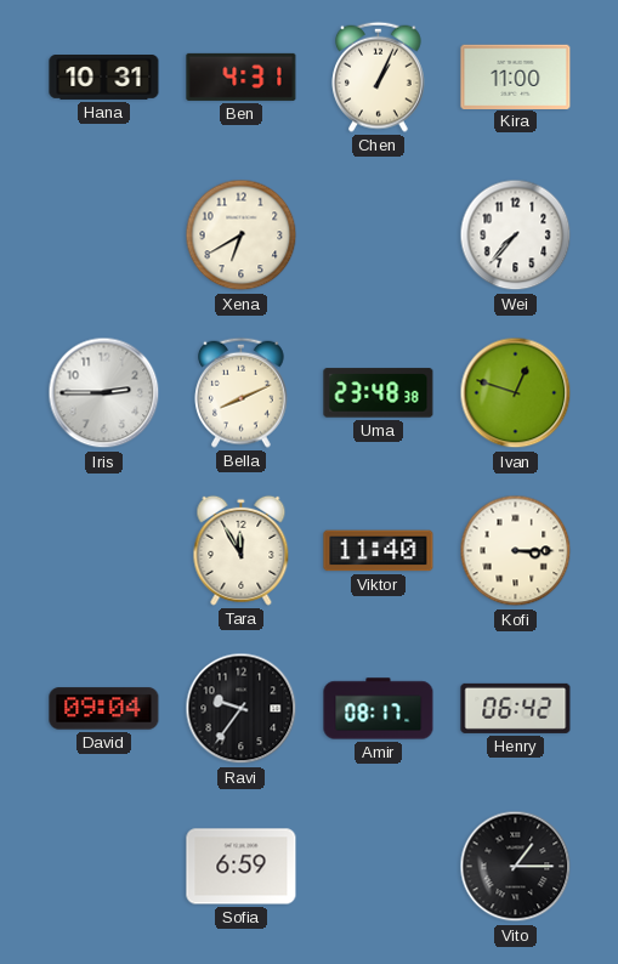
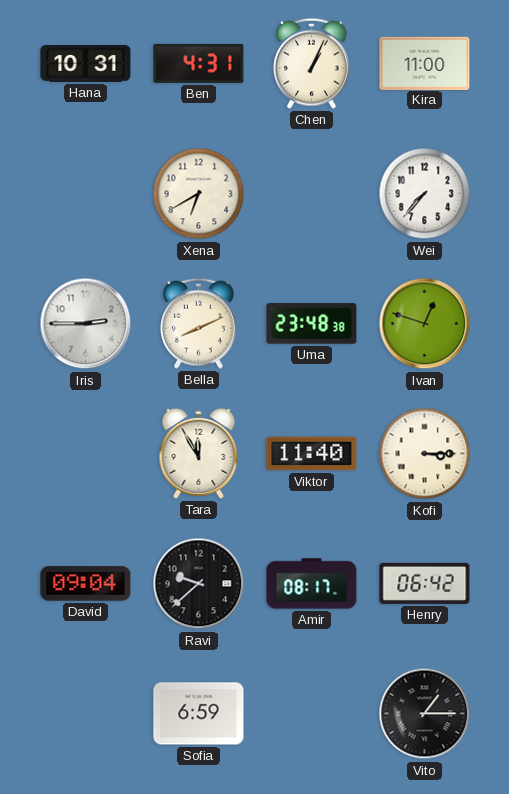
Ravi: 9:36 -> 9:38 (199, 584)
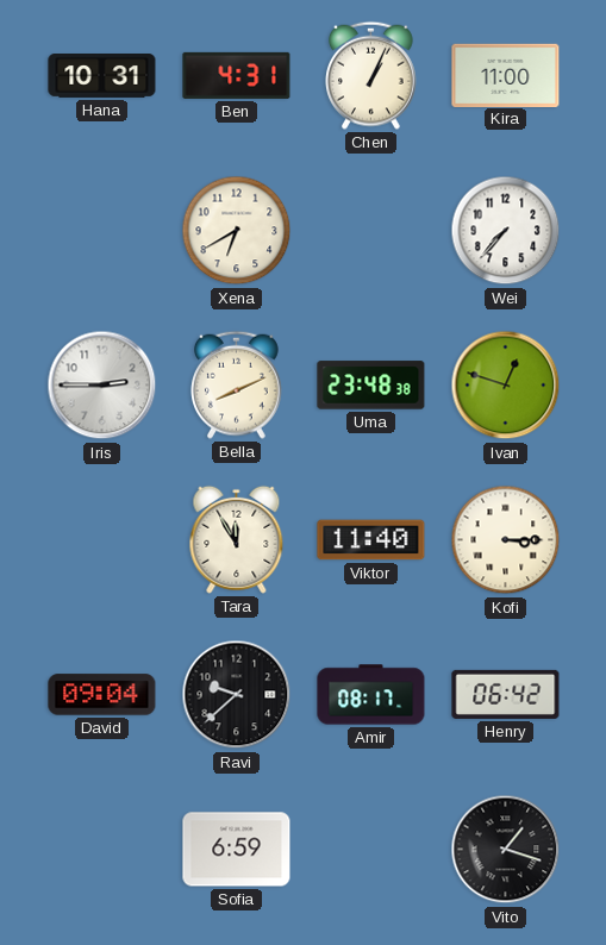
Vito: 1:15 -> 1:18 (506, 850)
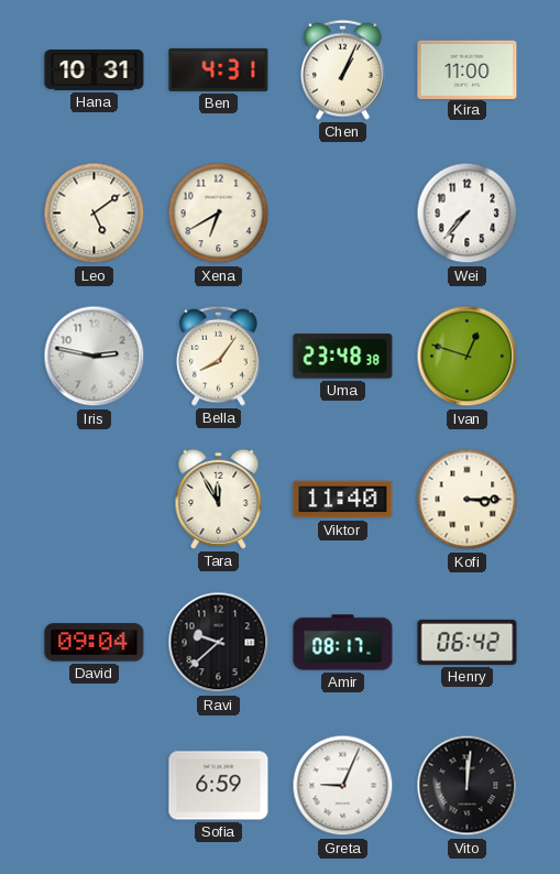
Leo: none -> 5:09 (95, 214)
Iris: 2:45 -> 2:47 (95, 357)
Bella: 8:11 -> 8:06 (219, 356)
Greta: none -> 9:04 (343, 786)
Vito: 1:18 -> 12:01 (468, 786)
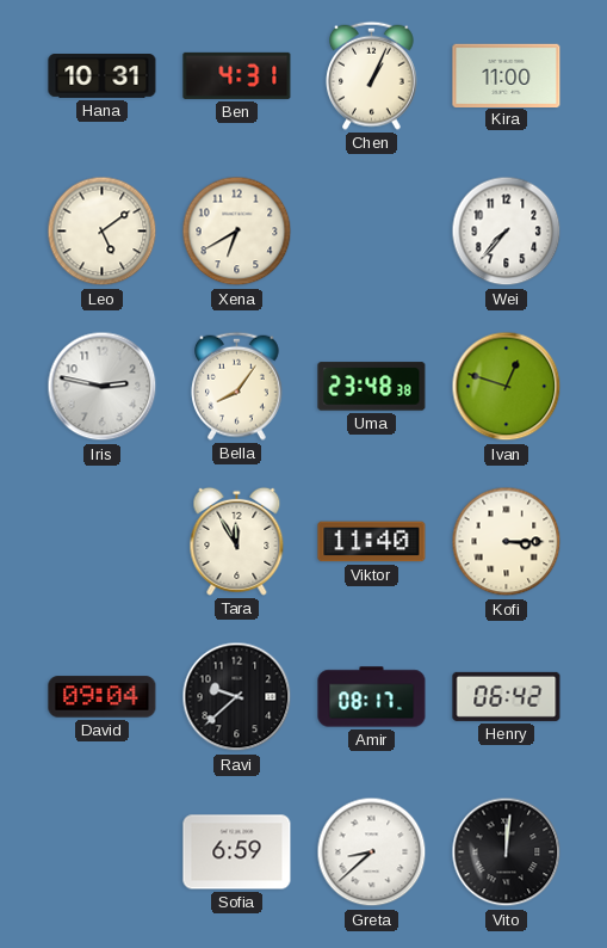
Greta: 9:04 -> 8:38 (372, 852)
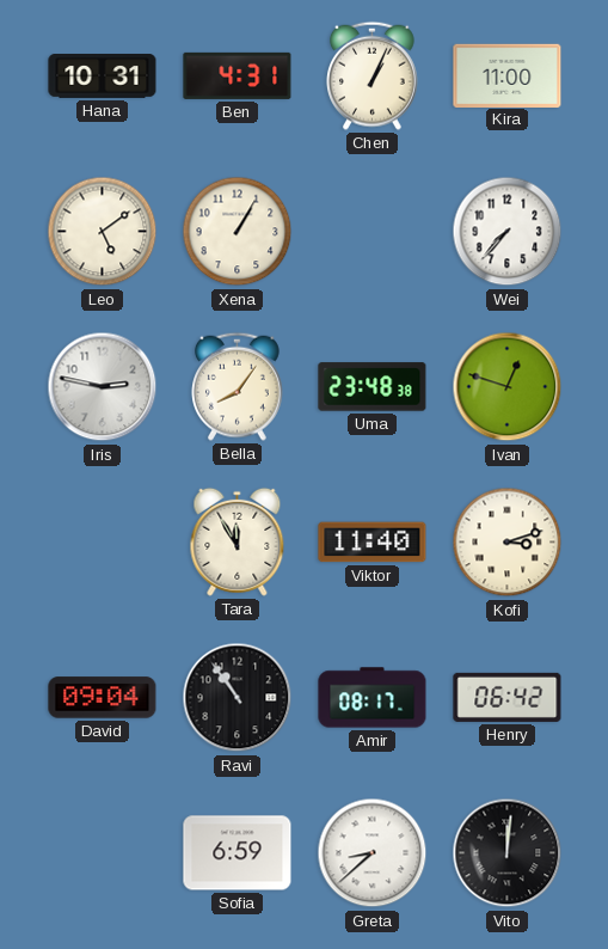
Xena: 6:40 -> 1:05 (238, 232)
Kofi: 3:15 -> 3:12 (508, 543)
Ravi: 9:38 -> 10:54 (238, 698)
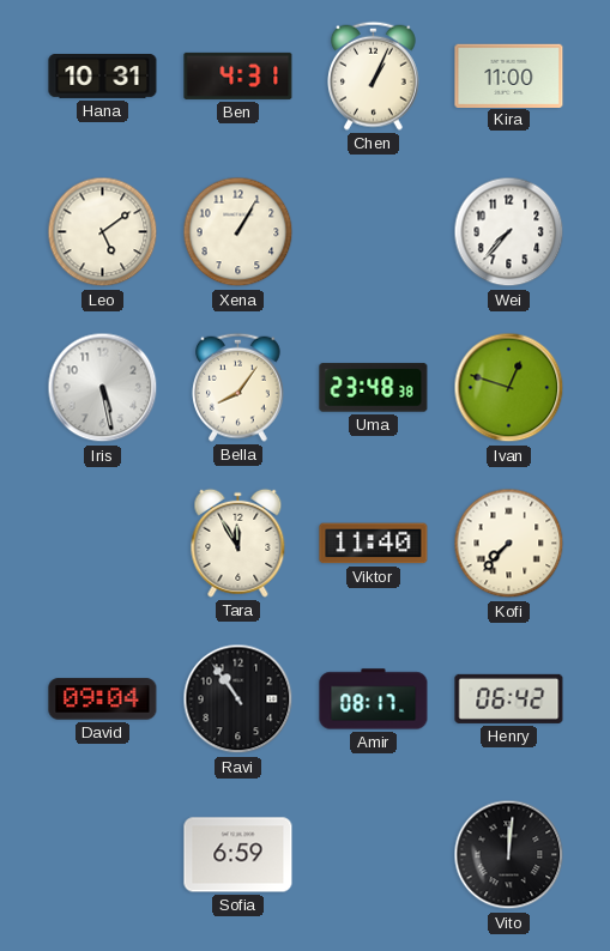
Iris: 2:47 -> 5:28 (103, 388)
Kofi: 3:12 -> 7:37 (509, 544)
Greta: 8:38 -> none (373, 853)
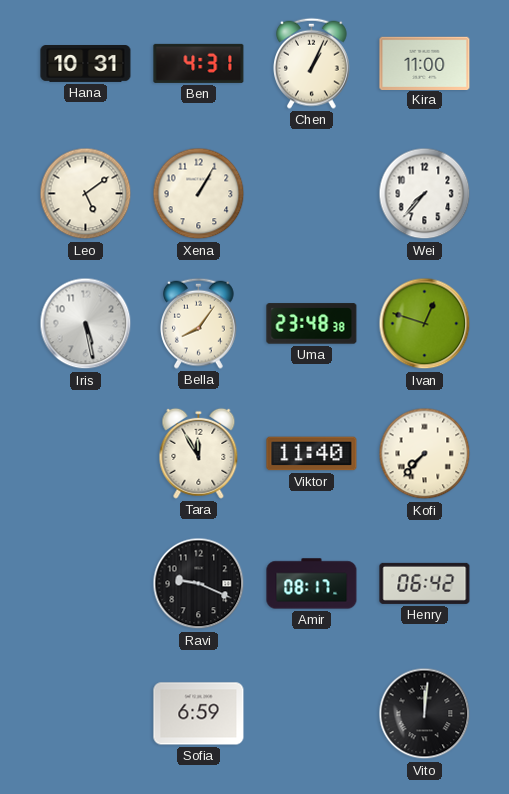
David: 09:04 -> none (103, 699)
Ravi: 10:54 -> 9:19 (199, 584)
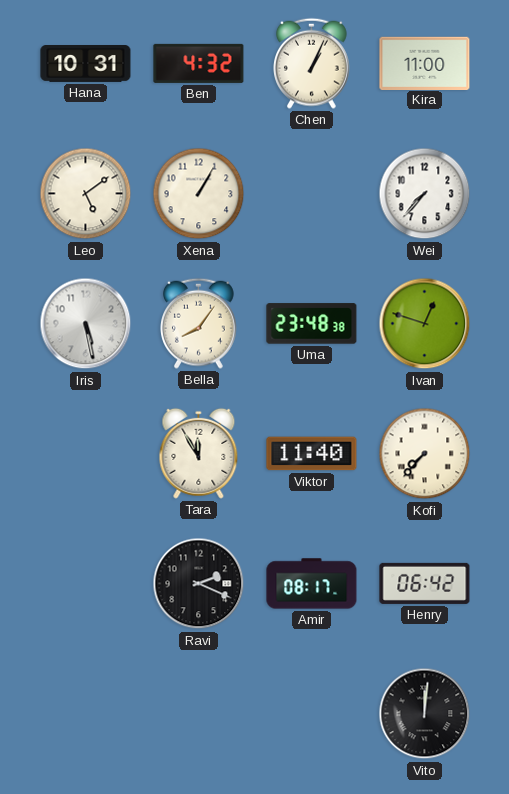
Ben: 4:31 -> 4:32 (199, 63)
Ravi: 9:19 -> 2:19 (199, 584)
Sofia: 6:59 -> none (199, 714)
